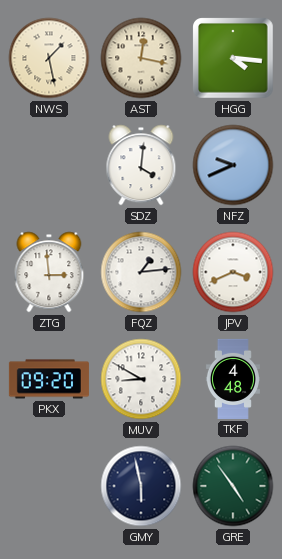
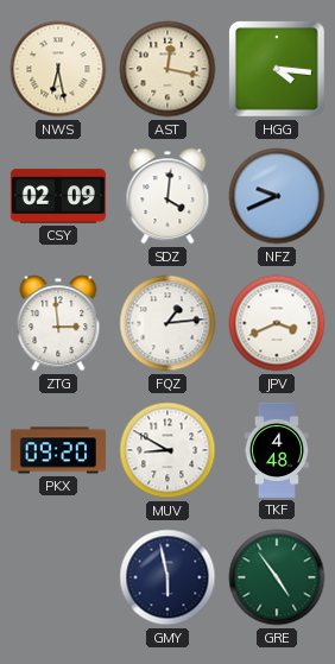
NWS: 1:28 -> 6:28 (58, 69)
CSY: none -> 02:09 (58, 196)
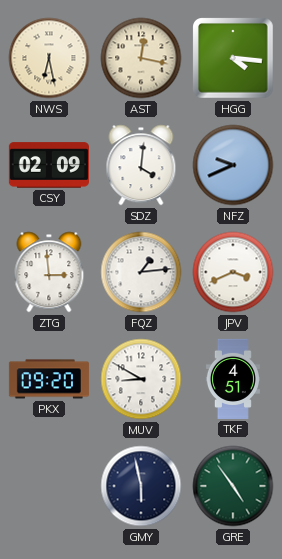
TKF: 4:48 -> 4:51 (233, 379)
